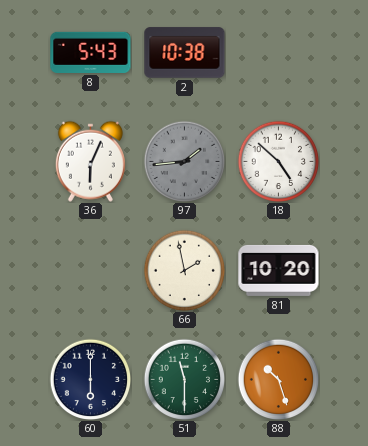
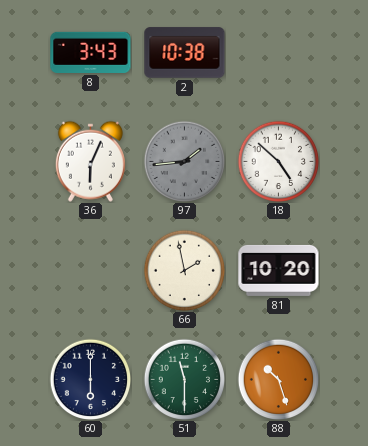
8: 5:43 -> 3:43 (91, 52)
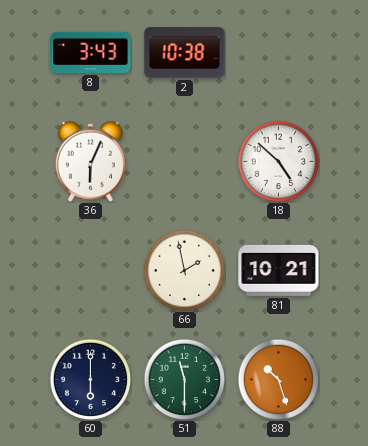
97: 1:44 -> none (184, 161)
81: 10:20 -> 10:21 (279, 270)
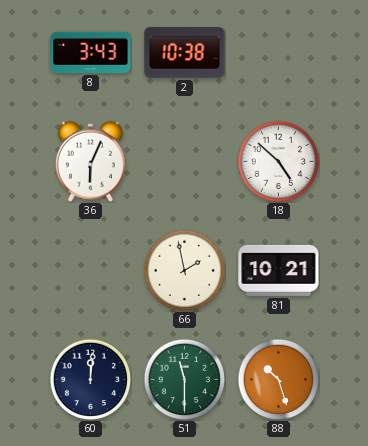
60: 6:00 -> 12:01 (90, 379)
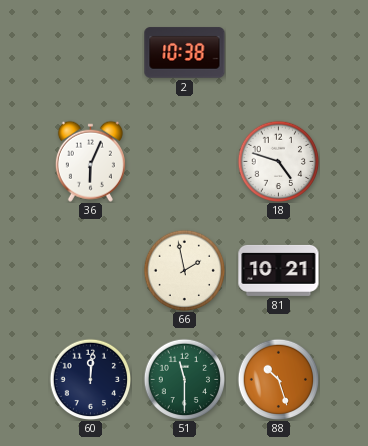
8: 3:43 -> none (91, 52)
18: 4:52 -> 4:48 (278, 161)
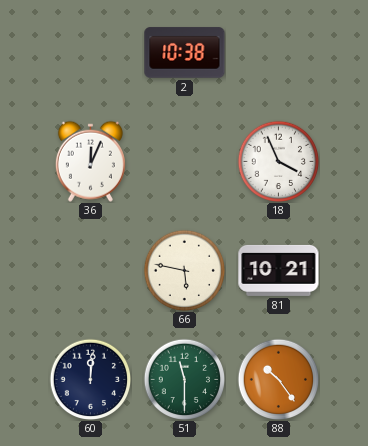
36: 6:04 -> 12:04 (90, 161)
18: 4:48 -> 3:56 (278, 161)
66: 1:58 -> 5:47 (184, 270)
88: 10:27 -> 10:24 (278, 379)
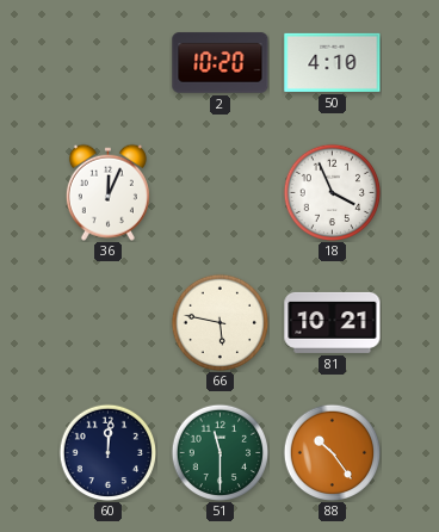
2: 10:38 -> 10:20 (221, 63)
50: none -> 4:10 (333, 62)
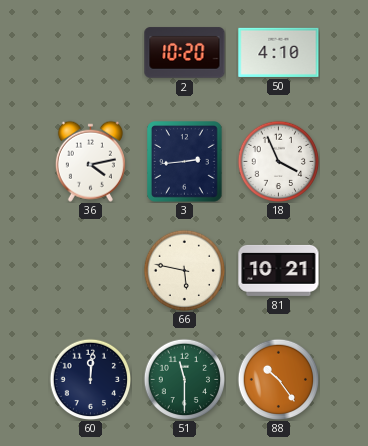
36: 12:04 -> 4:13 (90, 161)
3: none -> 2:44 (185, 162)
